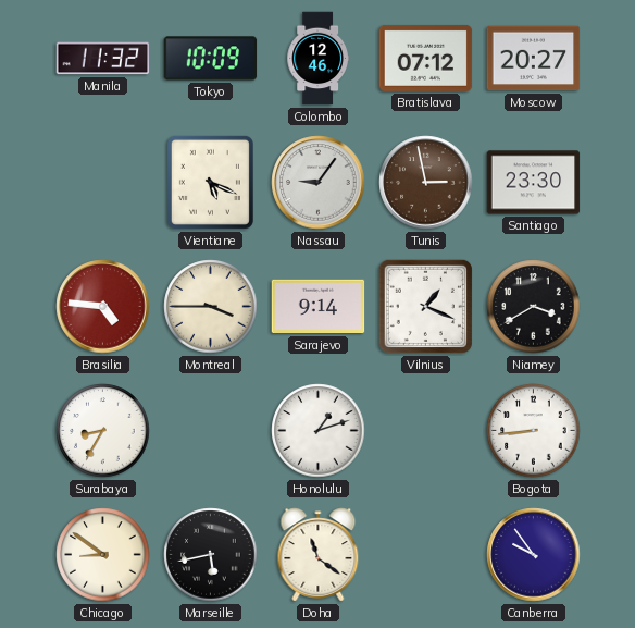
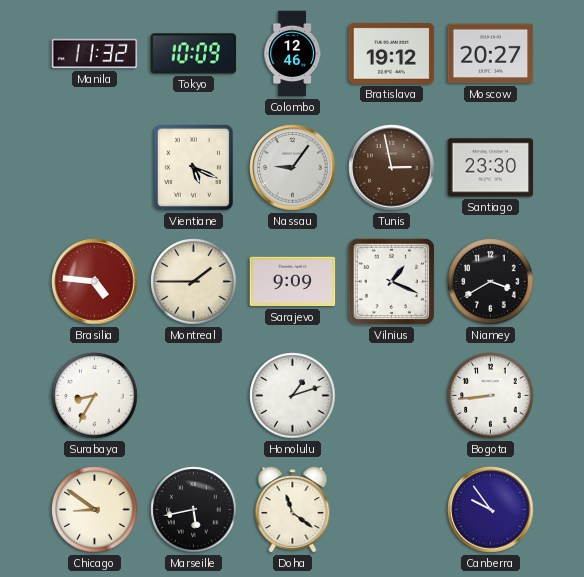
Bratislava: 07:12 -> 19:12 (392, 53)
Montreal: 3:45 -> 1:45 (194, 282)
Sarajevo: 9:14 -> 9:09 (293, 282)
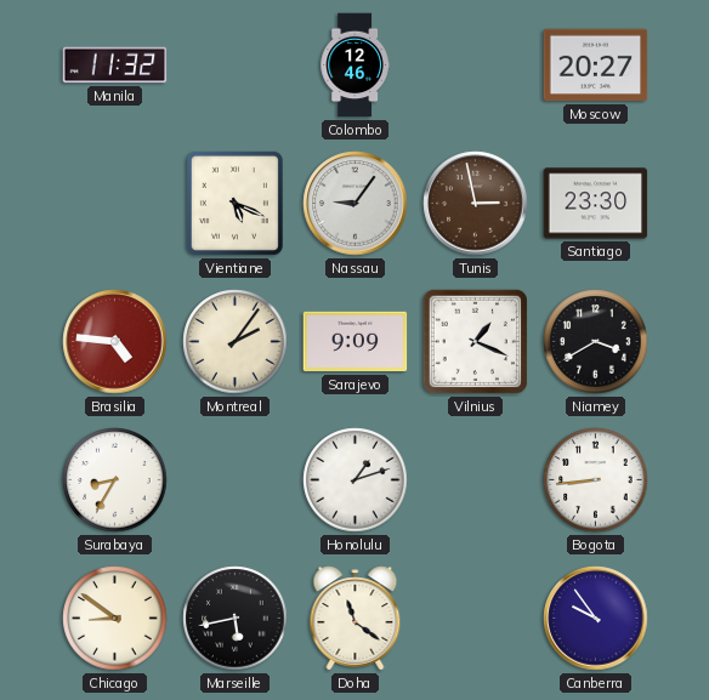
Tokyo: 10:09 -> none (194, 54)
Bratislava: 19:12 -> none (392, 53)
Montreal: 1:45 -> 2:06 (236, 342)
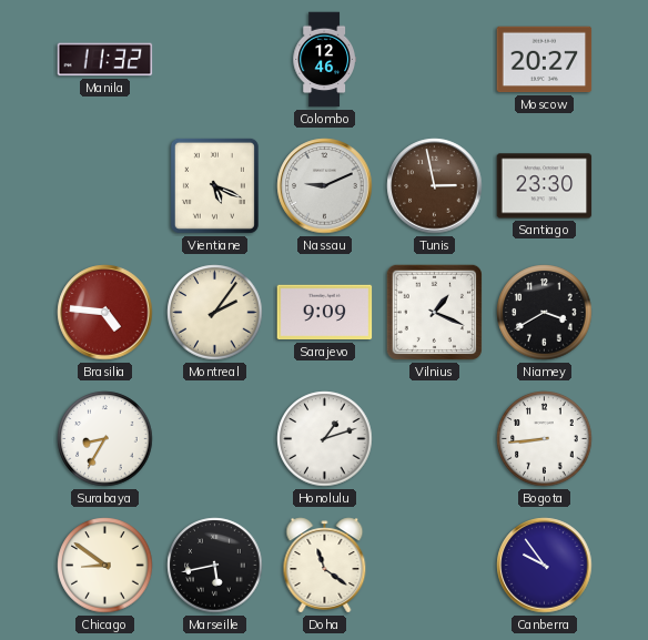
Nassau: 9:06 -> 9:11 (325, 186)
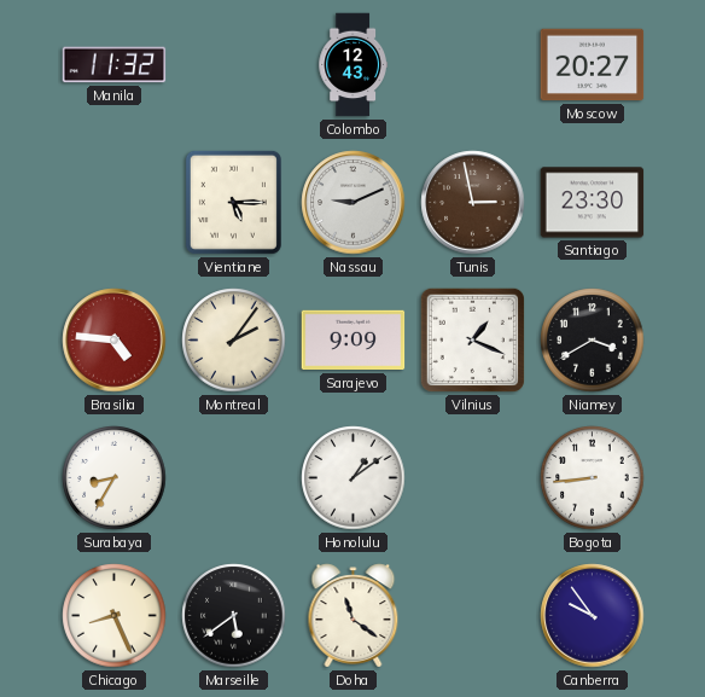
Colombo: 12:46 -> 12:43 (353, 65)
Vientiane: 5:19 -> 5:15 (233, 202)
Honolulu: 1:12 -> 1:09 (354, 478)
Chicago: 8:51 -> 8:26 (115, 616)
Marseille: 5:43 -> 5:39 (234, 616)
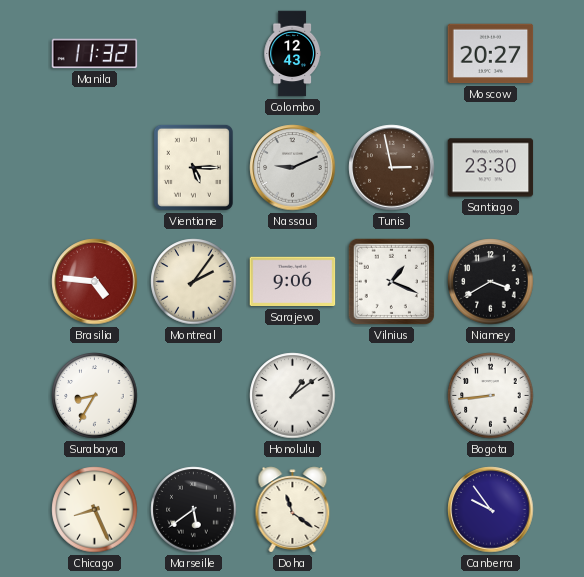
Sarajevo: 9:09 -> 9:06 (293, 282)
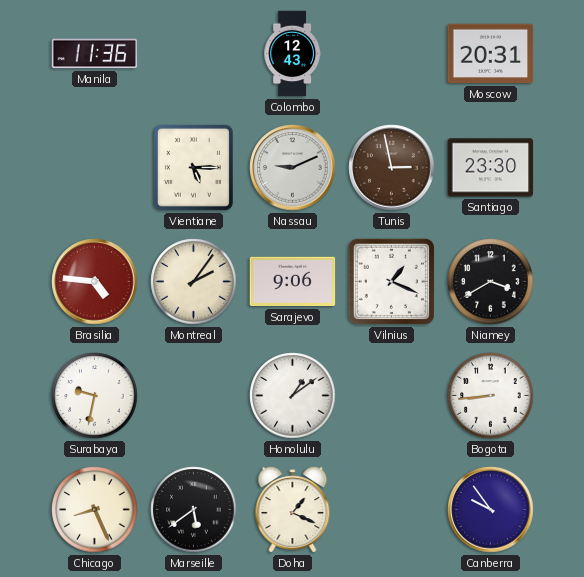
Manila: 11:32 -> 11:36 (95, 54)
Moscow: 20:27 -> 20:31 (491, 54)
Surabaya: 8:35 -> 9:32 (95, 396)
Doha: 11:21 -> 1:19 (293, 510)
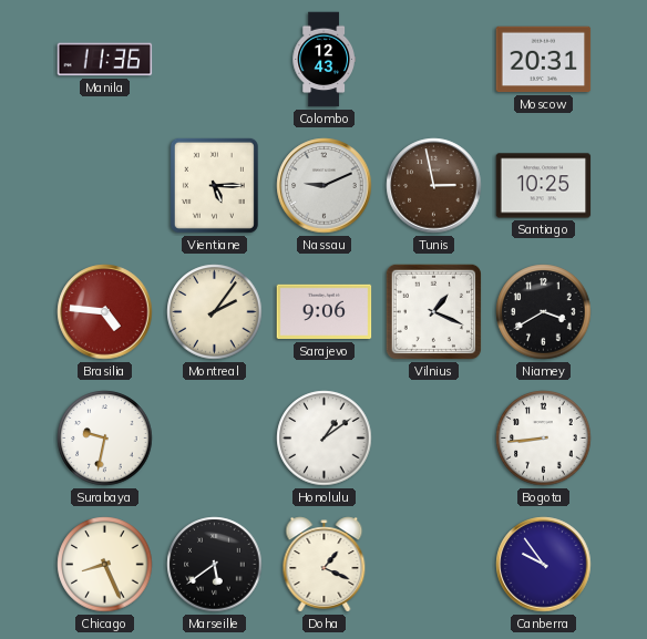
Santiago: 23:30 -> 10:25 (544, 186)
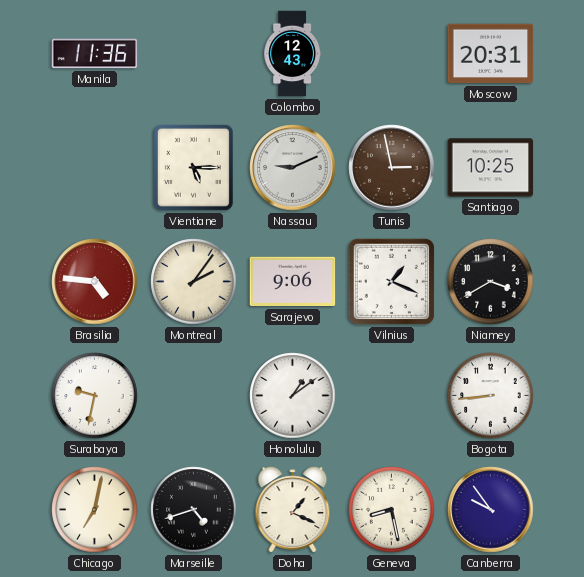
Chicago: 8:26 -> 7:02 (95, 510)
Marseille: 5:39 -> 4:42 (194, 510)
Geneva: none -> 8:28 (392, 510)
